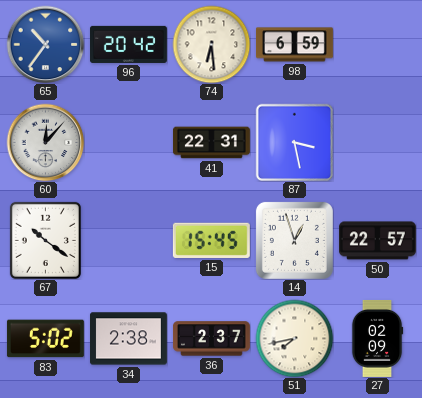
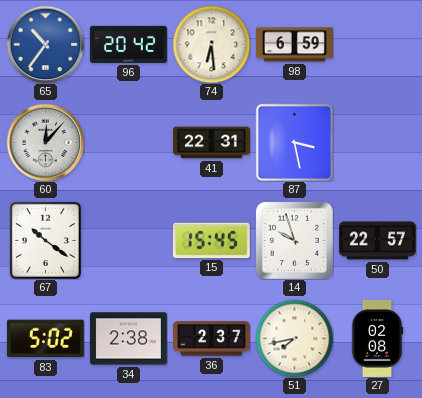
14: 12:57 -> 9:57 (294, 240)
27: 02:09 -> 02:08 (377, 338)
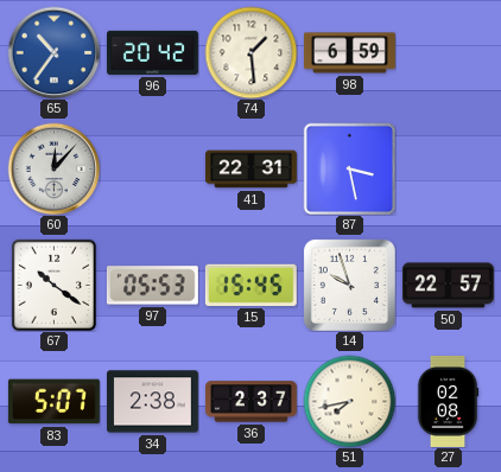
74: 6:29 -> 1:29 (251, 52)
97: none -> 05:53 (152, 286)
83: 5:02 -> 5:07 (53, 402)
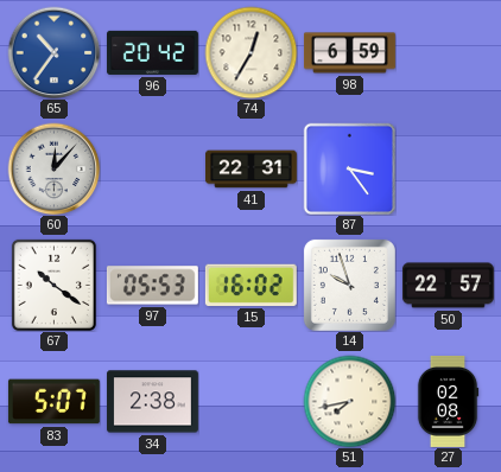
74: 1:29 -> 12:35 (251, 52)
87: 3:28 -> 3:24 (349, 168)
15: 15:45 -> 16:02 (251, 285)
36: 2:37 -> none (251, 402)
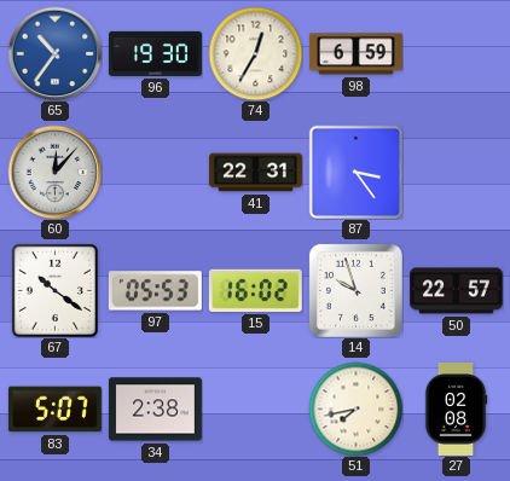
96: 20:42 -> 19:30 (155, 53)
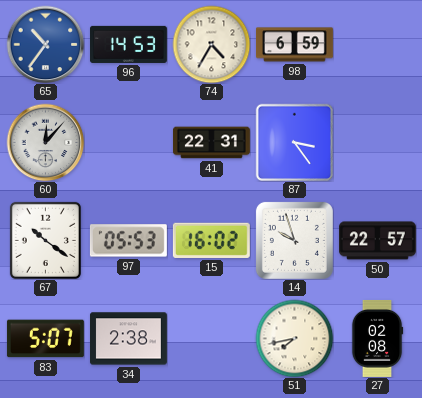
96: 19:30 -> 14:53 (128, 44)
74: 12:35 -> 4:35 (211, 44)
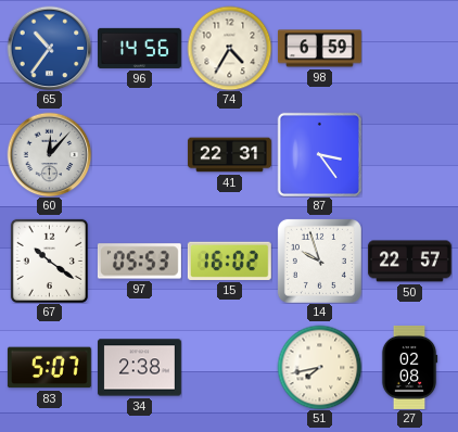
96: 14:53 -> 14:56 (139, 48)
